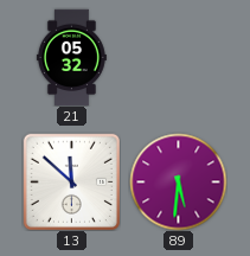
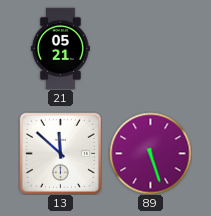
21: 05:32 -> 05:21 (60, 48)
89: 5:31 -> 5:27 (150, 153)
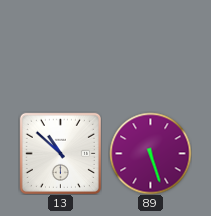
21: 05:21 -> none (60, 48)
13: 11:52 -> 10:52 (60, 153)
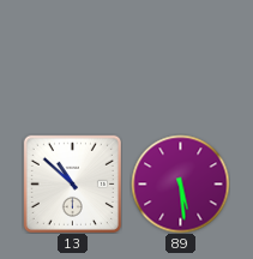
89: 5:27 -> 5:29 (180, 183)
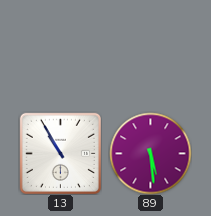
13: 10:52 -> 10:55 (60, 153)
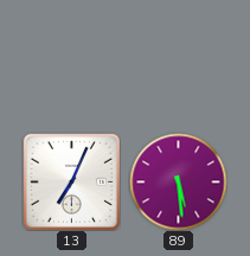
13: 10:55 -> 7:04 (71, 181)
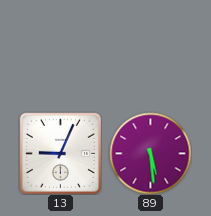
13: 7:04 -> 9:04 (60, 153)
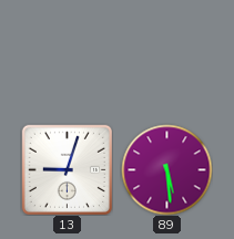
13: 9:04 -> 9:03 (67, 169)
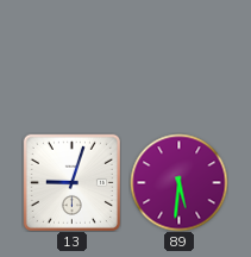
89: 5:29 -> 5:31 (178, 182)
